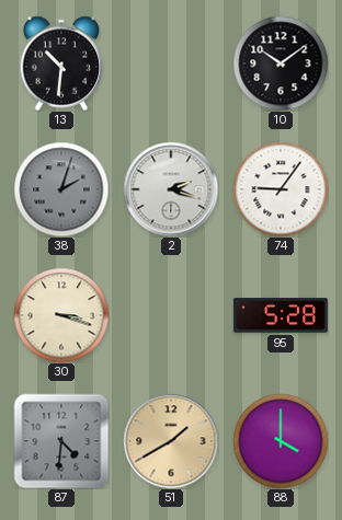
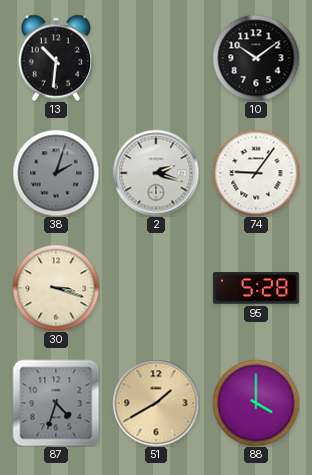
87: 4:31 -> 4:33 (56, 403)
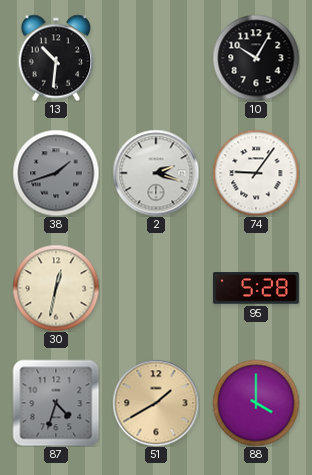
10: 10:09 -> 10:05 (256, 58)
38: 2:03 -> 1:42 (56, 173)
30: 3:18 -> 12:32 (56, 288)
